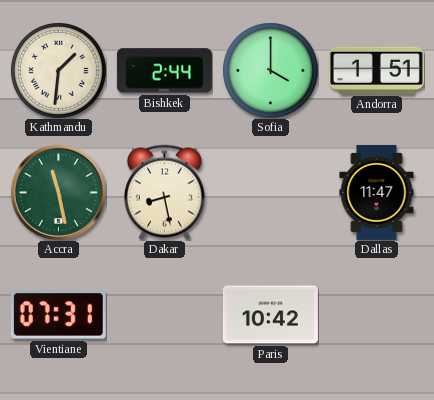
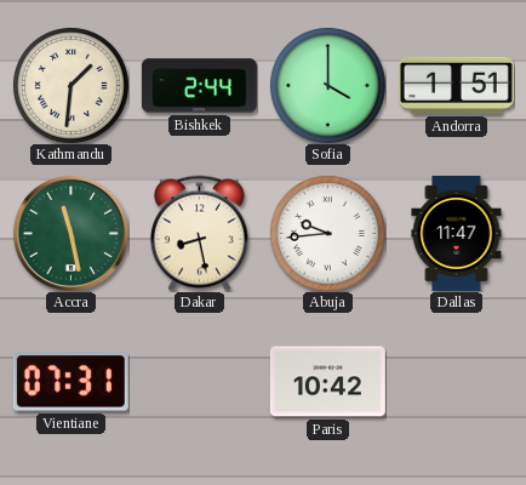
Abuja: none -> 9:44 (327, 233)
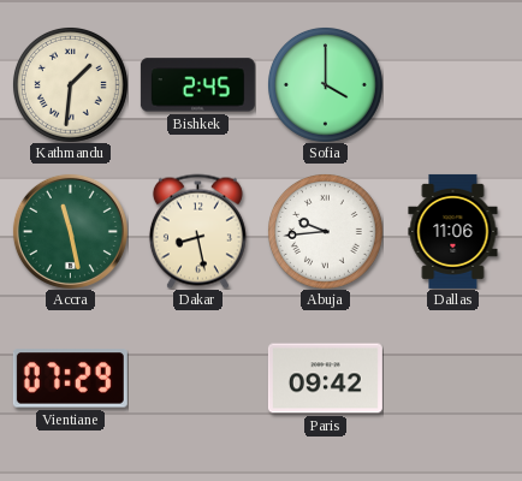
Bishkek: 2:44 -> 2:45 (197, 85)
Andorra: 1:51 -> none (456, 85)
Dallas: 11:47 -> 11:06 (453, 231)
Vientiane: 07:31 -> 07:29 (70, 379)
Paris: 10:42 -> 09:42 (325, 379)
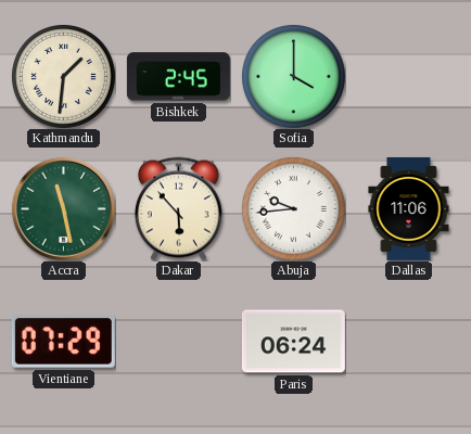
Dakar: 8:28 -> 5:53 (178, 208)
Paris: 09:42 -> 06:24 (293, 342)
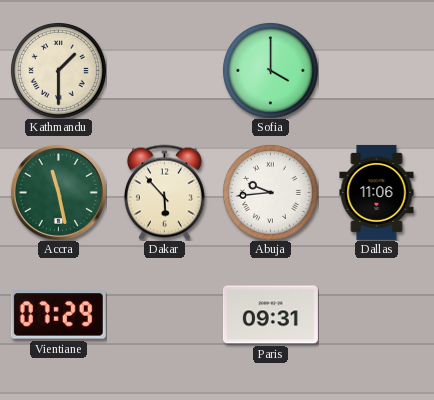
Kathmandu: 1:31 -> 1:30 (58, 70)
Bishkek: 2:45 -> none (178, 77)
Paris: 06:24 -> 09:31 (270, 315)
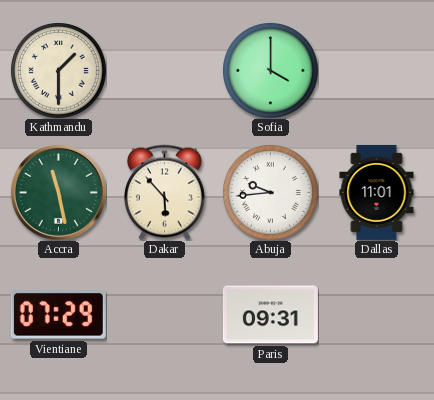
Dallas: 11:06 -> 11:01 (377, 192)
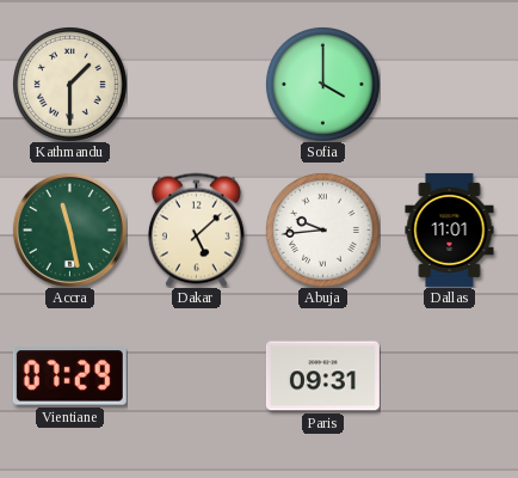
Dakar: 5:53 -> 5:08 (196, 229)
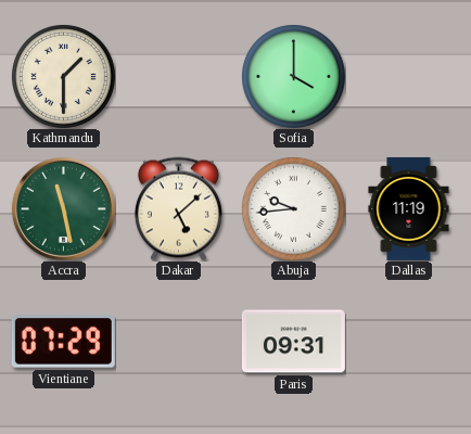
Dallas: 11:01 -> 11:19 (409, 208)
